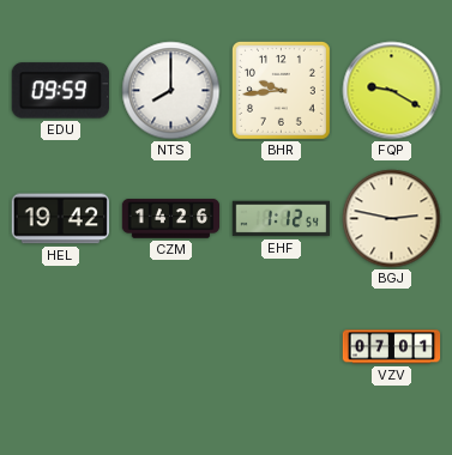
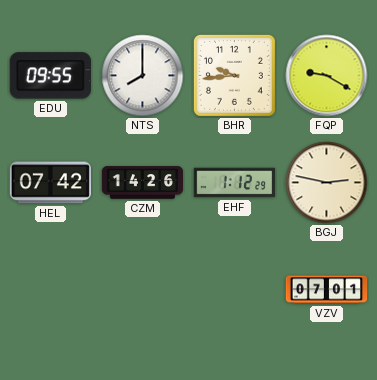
EDU: 09:59 -> 09:55 (50, 76)
HEL: 19:42 -> 07:42 (50, 183)
EHF: 1:12:54 -> 1:12:29 (235, 183)
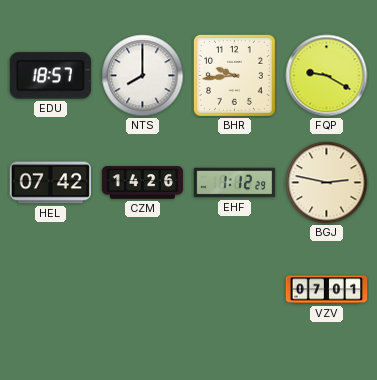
EDU: 09:55 -> 18:57 (50, 76)
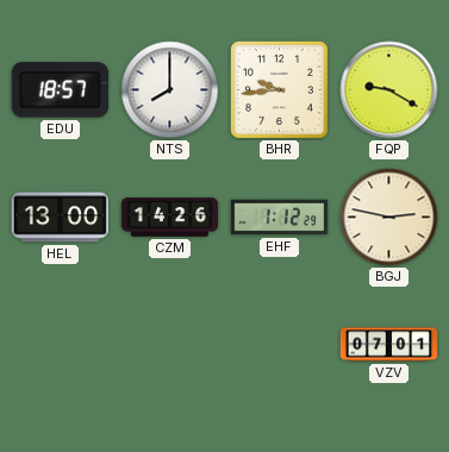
HEL: 07:42 -> 13:00 (60, 218)
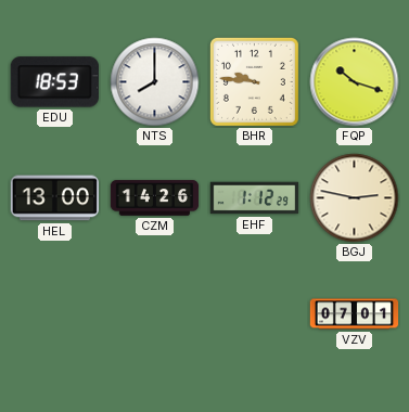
EDU: 18:57 -> 18:53 (54, 82)
BHR: 9:44 -> 9:46 (254, 81)
FQP: 9:20 -> 10:18 (355, 82)
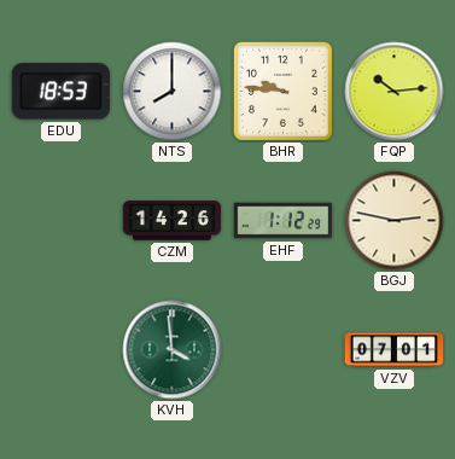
FQP: 10:18 -> 10:14 (395, 92)
HEL: 13:00 -> none (54, 198)
KVH: none -> 3:59 (173, 350)
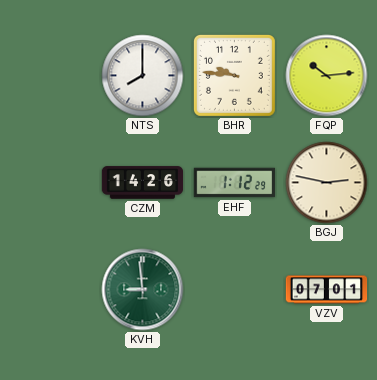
EDU: 18:53 -> none (60, 92)
KVH: 3:59 -> 8:59 (143, 290)
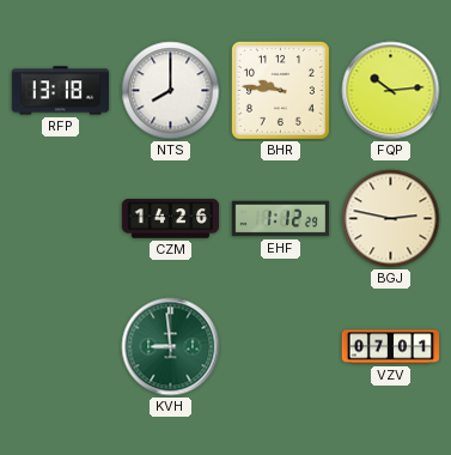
RFP: none -> 13:18 (61, 91)
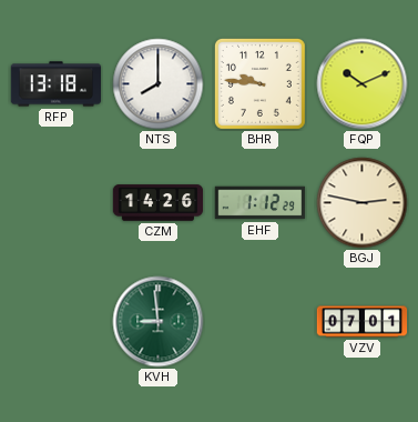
FQP: 10:14 -> 10:11 (363, 84)
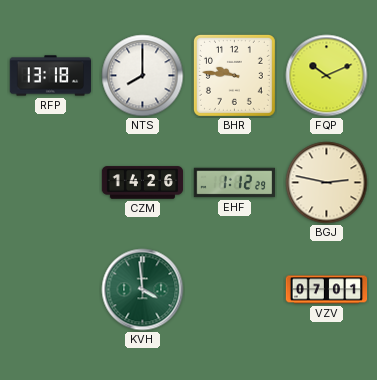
KVH: 8:59 -> 3:59 (143, 290)
